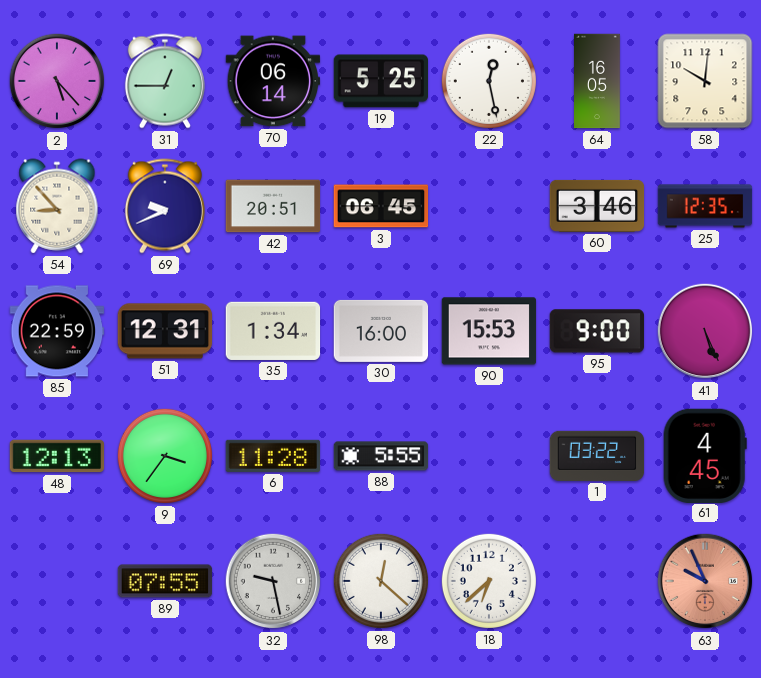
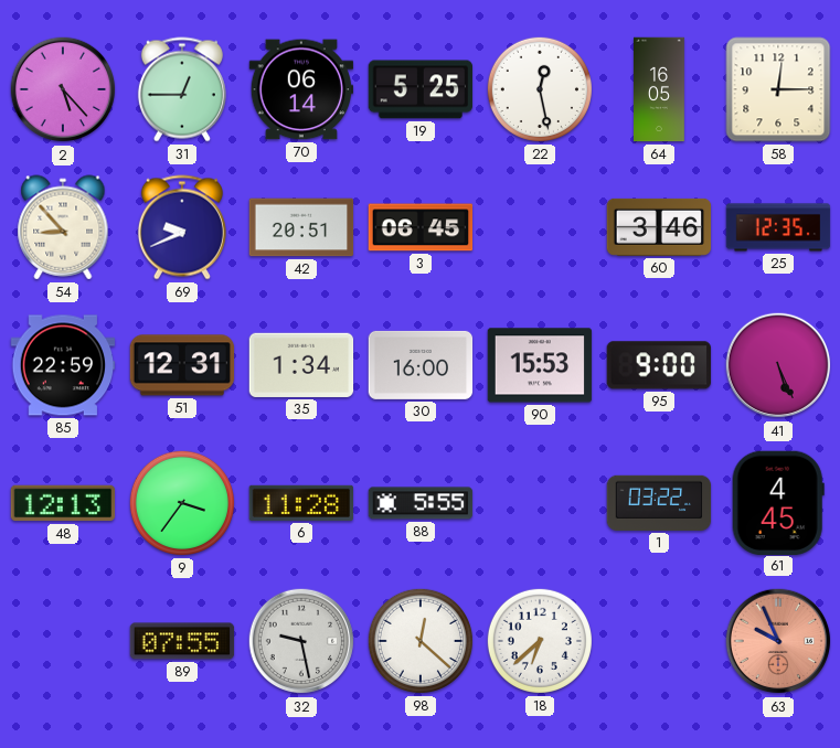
58: 10:01 -> 12:15 (778, 89)
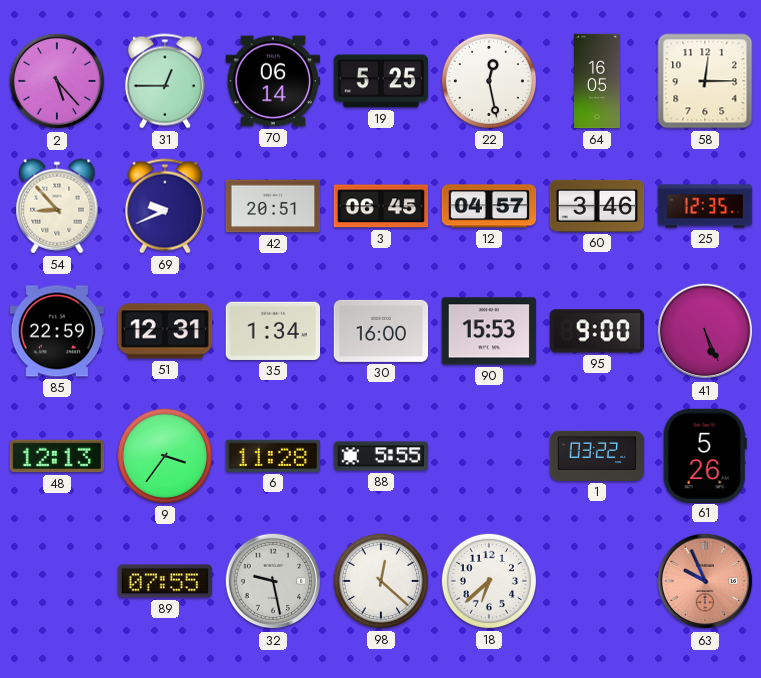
12: none -> 04:57 (489, 206)
61: 4:45 -> 5:26 (705, 455)
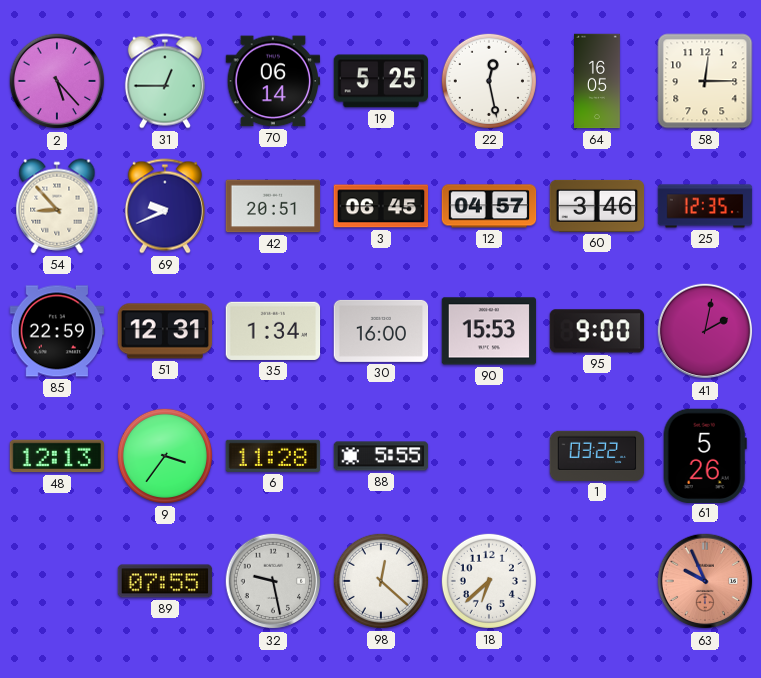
41: 5:26 -> 2:02 (705, 331)
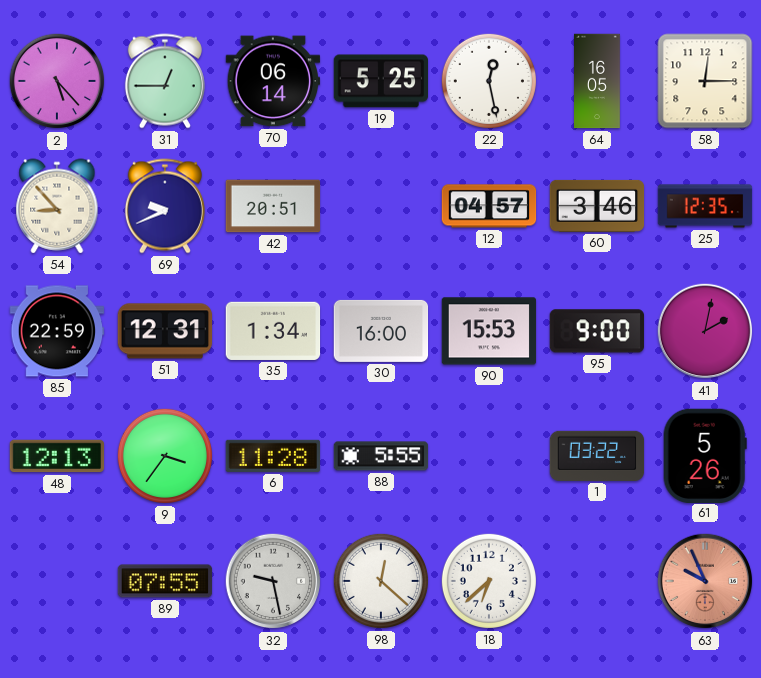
3: 06:45 -> none (381, 206)
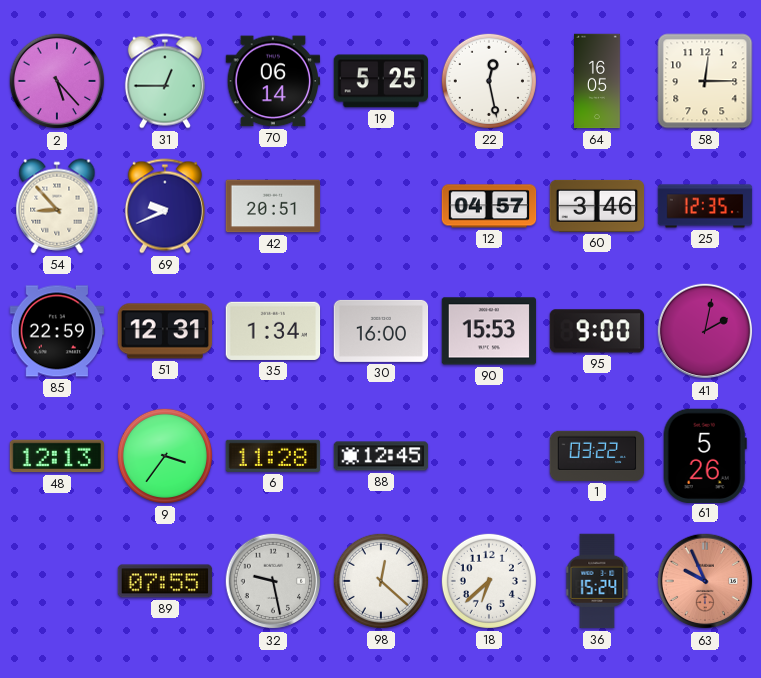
88: 5:55 -> 12:45 (381, 456)
36: none -> 15:24 (597, 581)
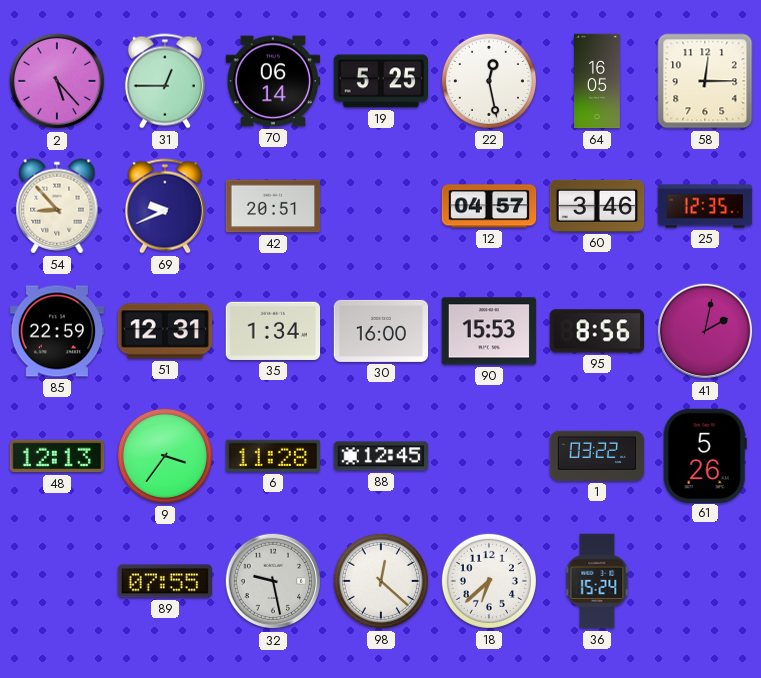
95: 9:00 -> 8:56 (596, 331)
63: 9:56 -> none (705, 581)
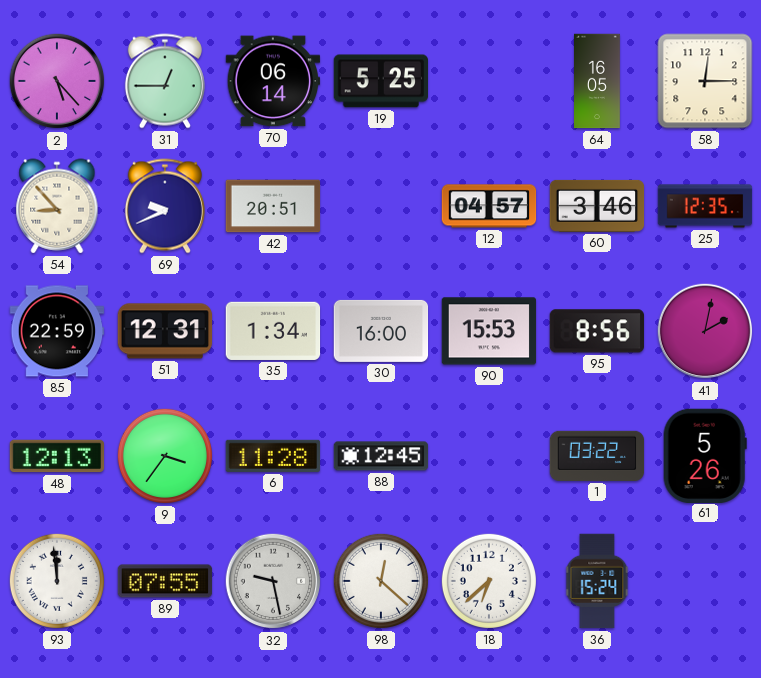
22: 12:28 -> none (489, 81)
93: none -> 11:59 (57, 581)
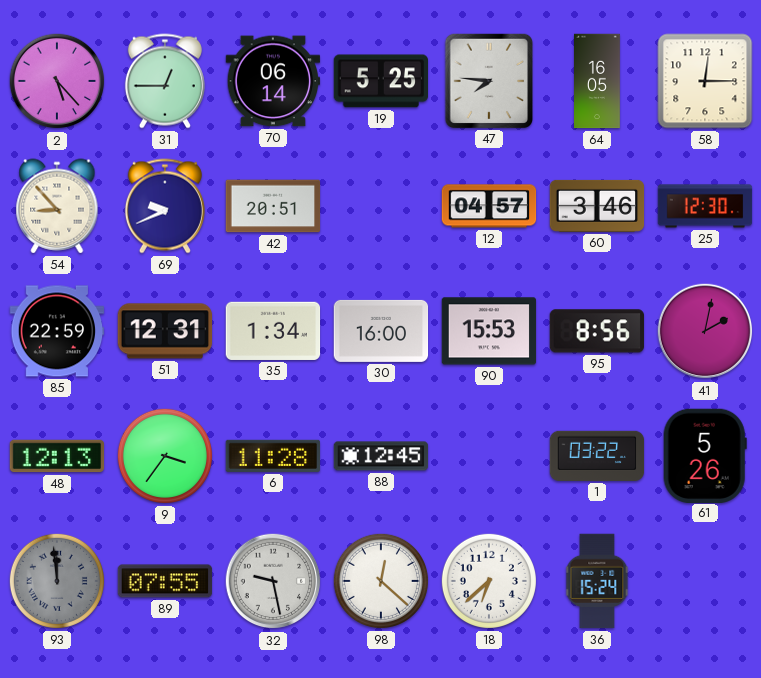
47: none -> 7:46 (488, 80)
25: 12:35 -> 12:30 (705, 206)
93 dial: white -> grey (57, 581)
